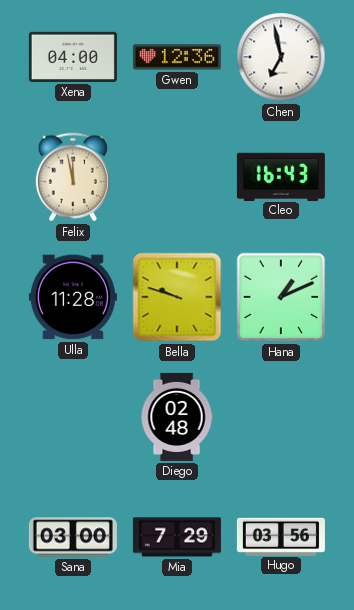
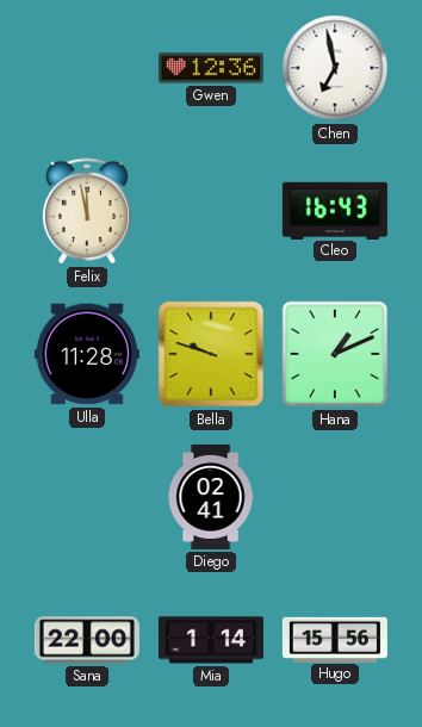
Xena: 04:00 -> none (73, 57)
Diego: 02:48 -> 02:41 (211, 497)
Sana: 03:00 -> 22:00 (87, 640)
Mia: 7:29 -> 1:14 (211, 640)
Hugo: 03:56 -> 15:56 (335, 639)
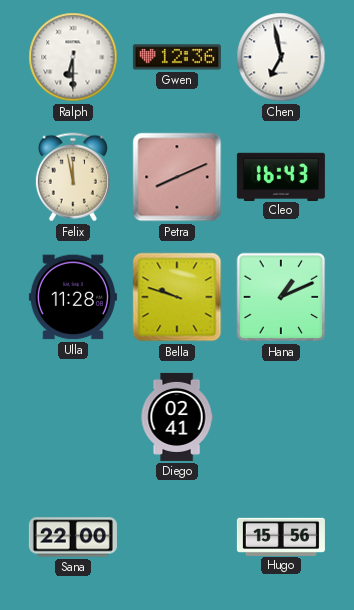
Ralph: none -> 6:30 (73, 57)
Petra: none -> 8:11 (177, 177)
Mia: 1:14 -> none (211, 640)
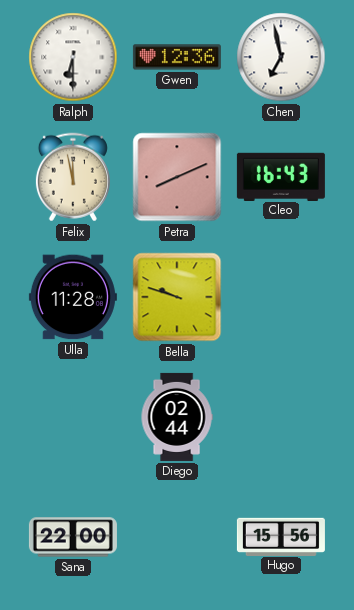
Hana: 1:11 -> none (281, 297)
Diego: 02:41 -> 02:44 (177, 417)
